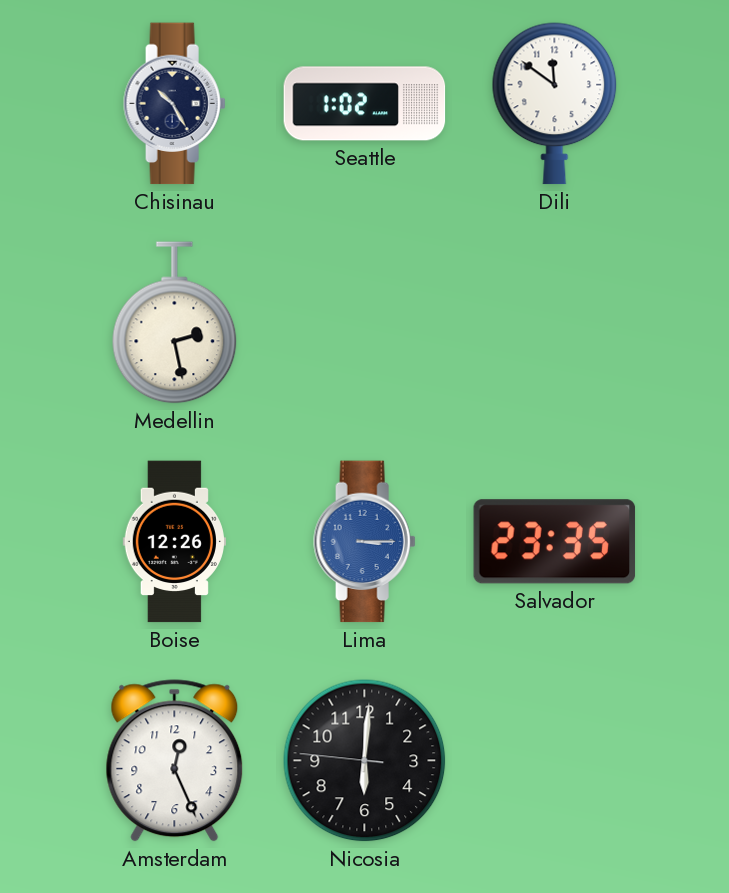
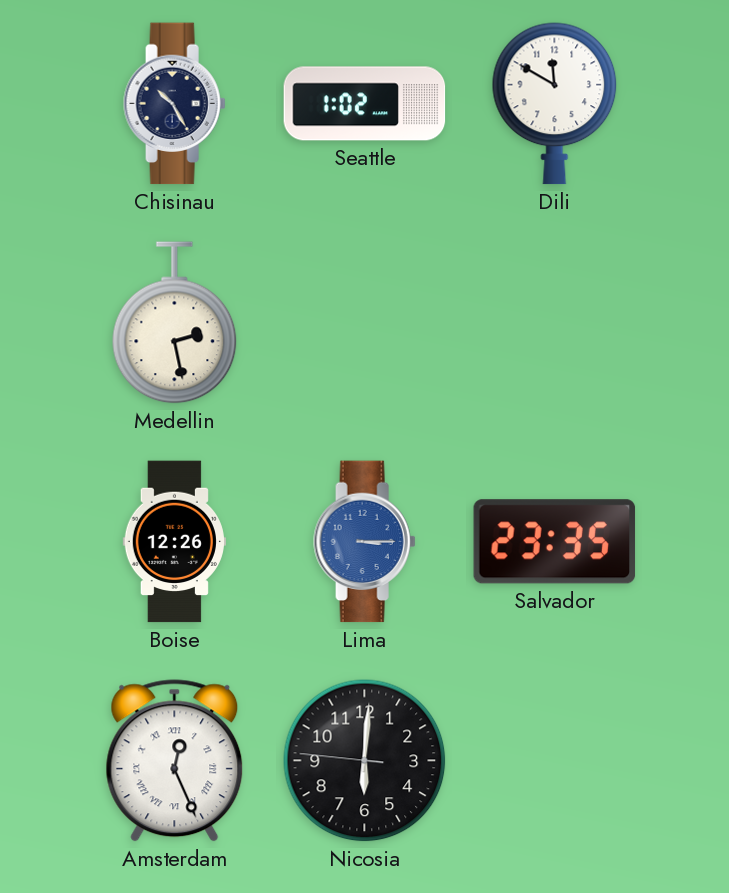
Dili: 11:51 -> 11:50 (555, 104)
Amsterdam numerals: Arabic -> Roman (175, 761)
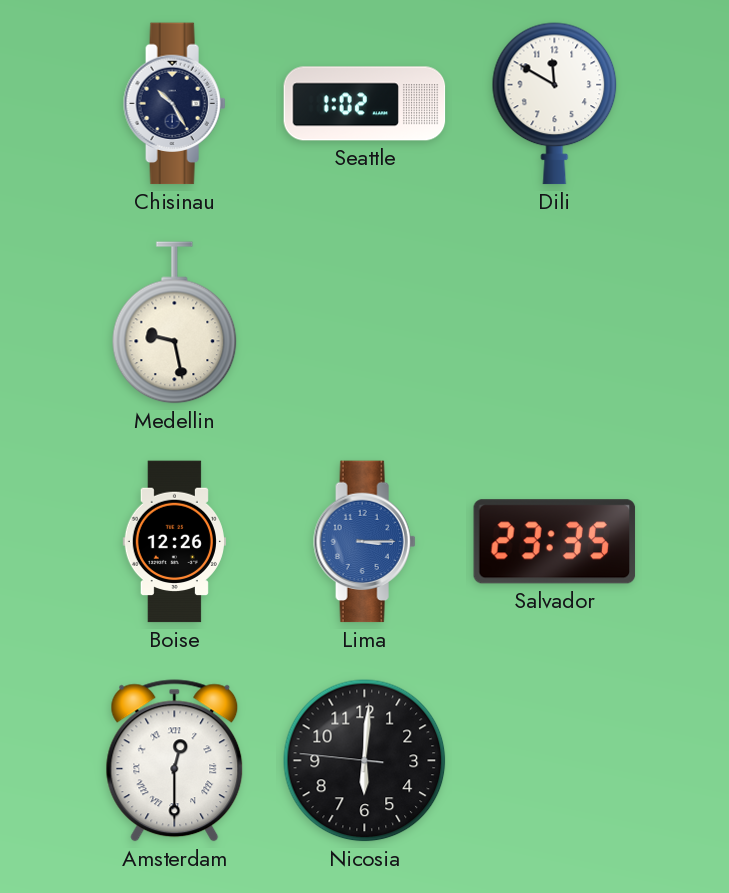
Medellin: 2:28 -> 9:28 (175, 323)
Amsterdam: 12:26 -> 12:30 (175, 761)
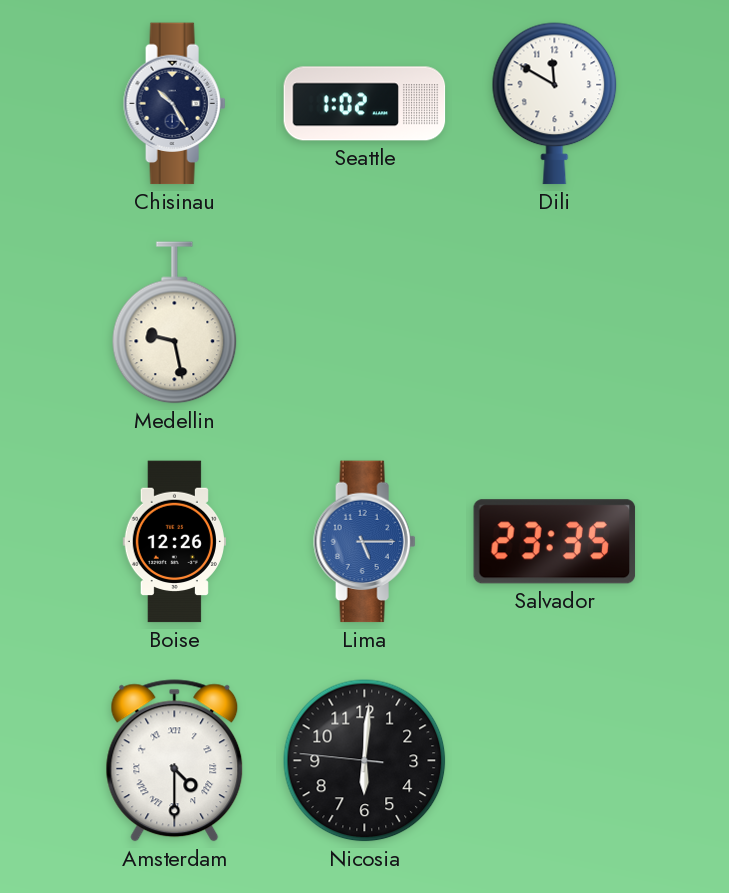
Lima: 3:15 -> 5:15 (365, 542)
Amsterdam: 12:30 -> 4:30 (175, 761)
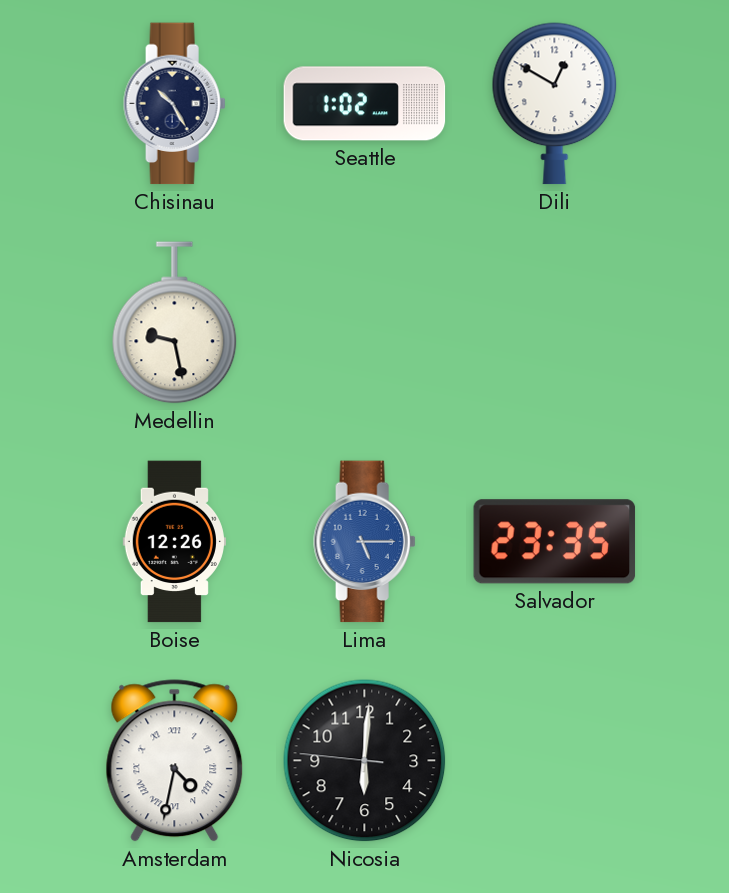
Dili: 11:50 -> 12:50 (555, 104)
Amsterdam: 4:30 -> 4:32 (175, 761)
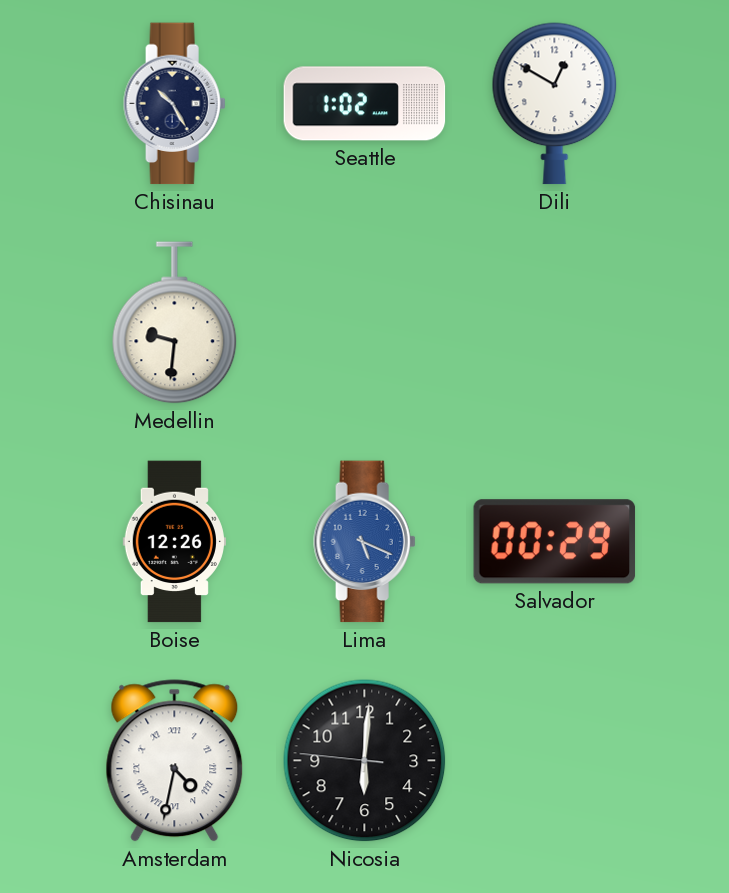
Medellin: 9:28 -> 9:31 (175, 323)
Lima: 5:15 -> 5:19 (365, 542)
Salvador: 23:35 -> 00:29 (555, 542)
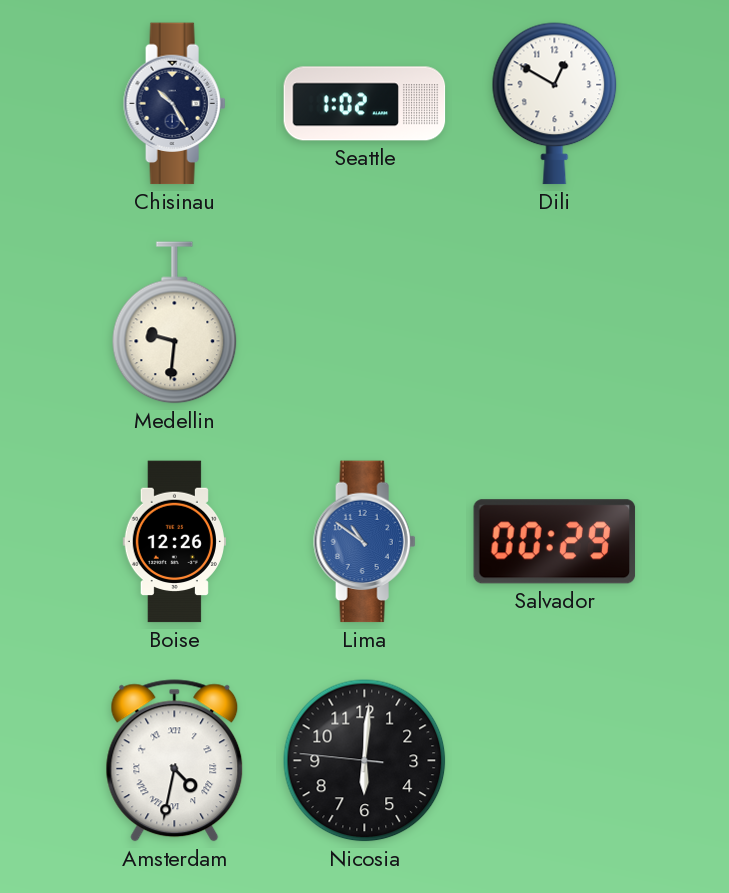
Lima: 5:19 -> 10:51 (365, 542)
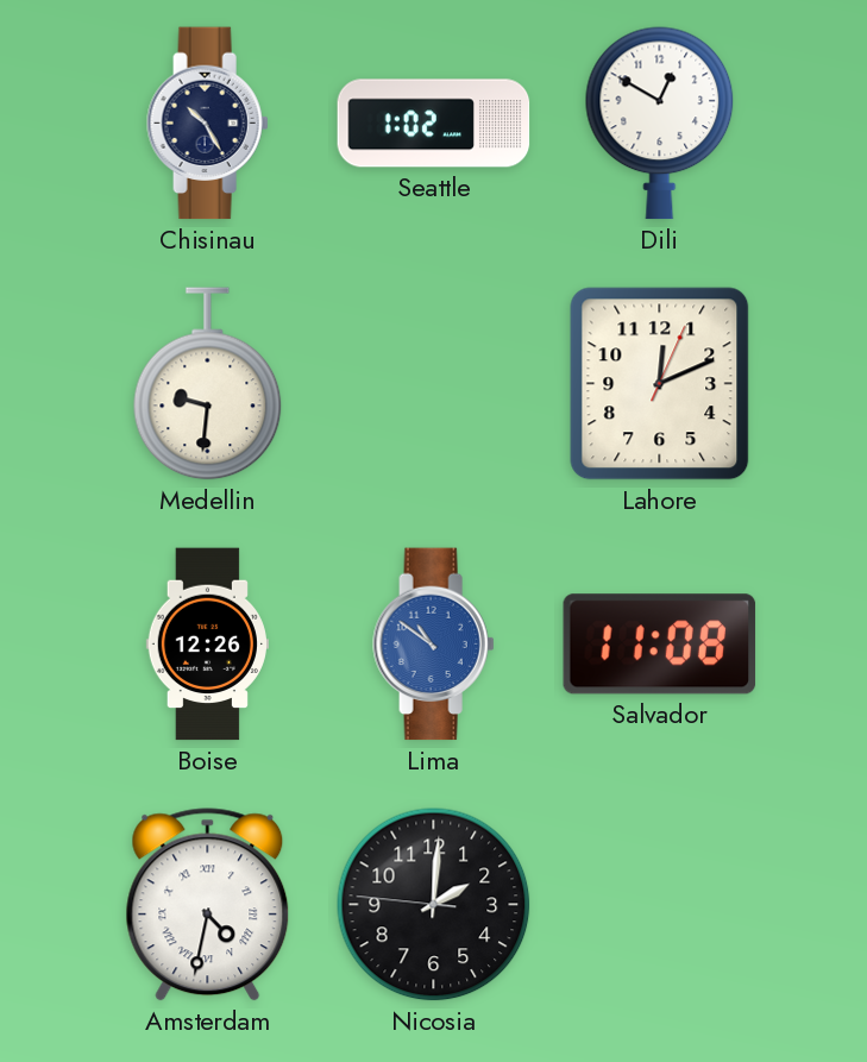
Lahore: none -> 12:11 (660, 384)
Salvador: 00:29 -> 11:08 (660, 645)
Nicosia: 6:00 -> 2:00 (434, 905)
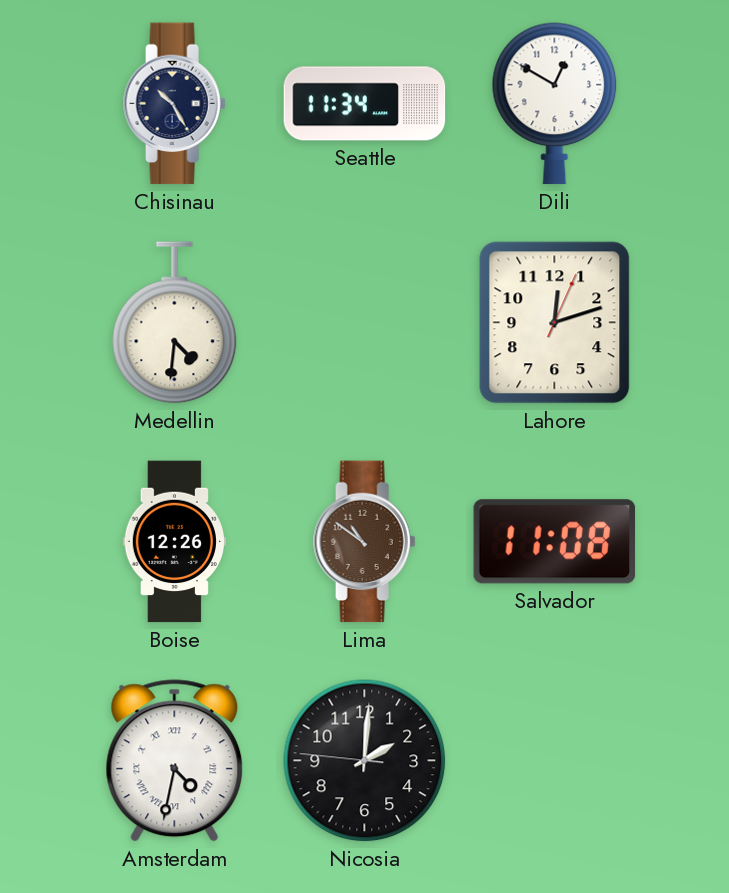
Seattle: 1:02 -> 11:34 (365, 104)
Medellin: 9:31 -> 4:31 (175, 323)
Lahore: 12:11 -> 12:12 (555, 323)
Lima dial: blue -> brown (365, 542)
